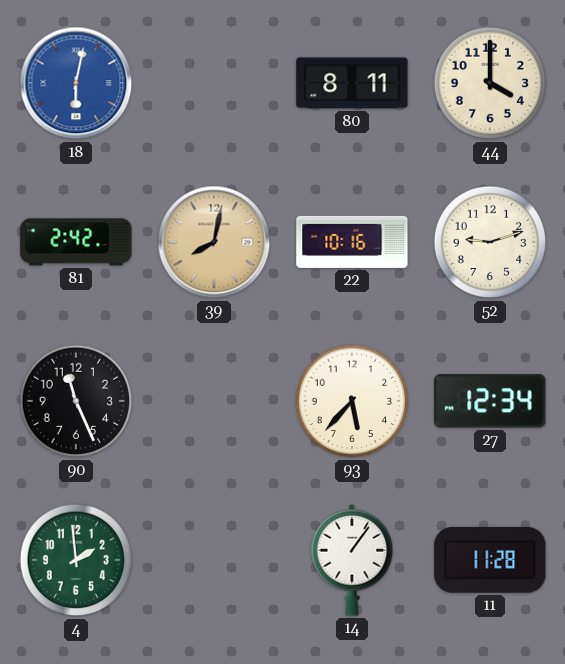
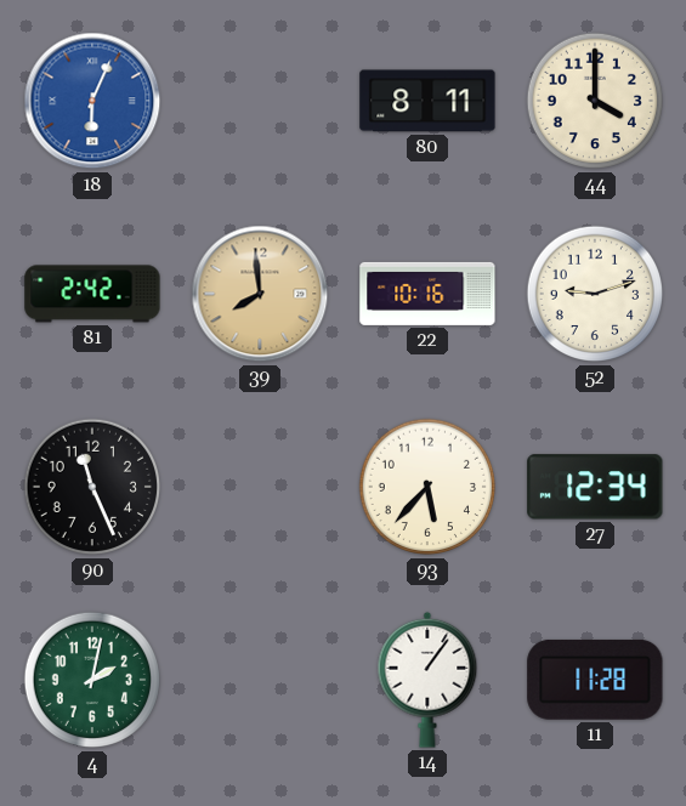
18: 6:02 -> 6:04 (92, 101)
39: 8:02 -> 7:59 (260, 294)
4: 1:59 -> 2:02 (92, 680)
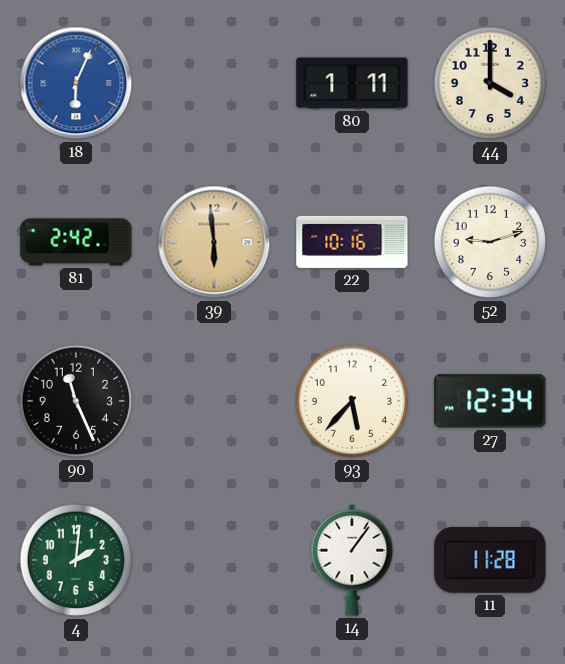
80: 8:11 -> 1:11 (352, 83)
39: 7:59 -> 5:59 (214, 242)
4: 2:02 -> 2:01 (76, 560)
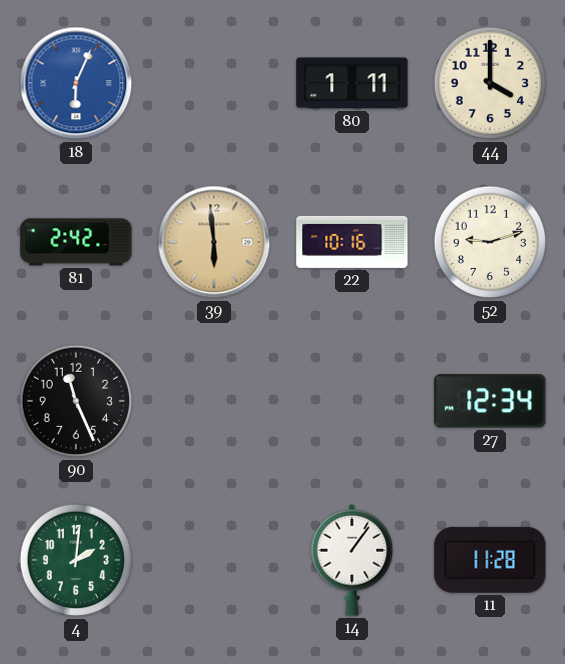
93: 5:37 -> none (352, 401)
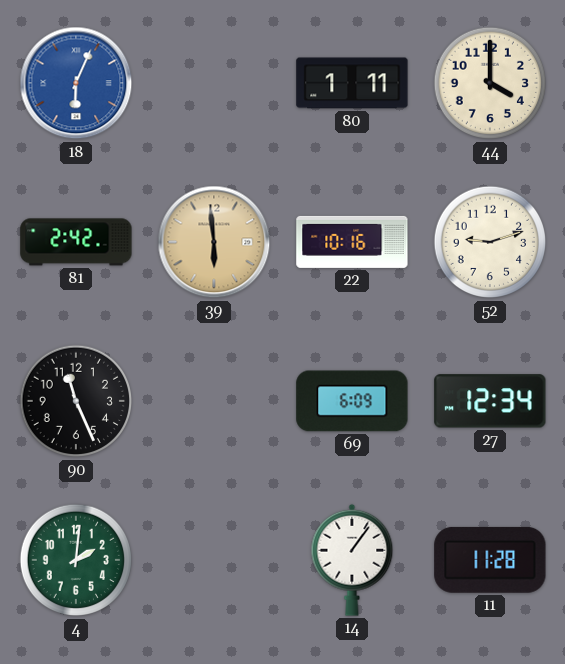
69: none -> 6:09 (352, 401)
